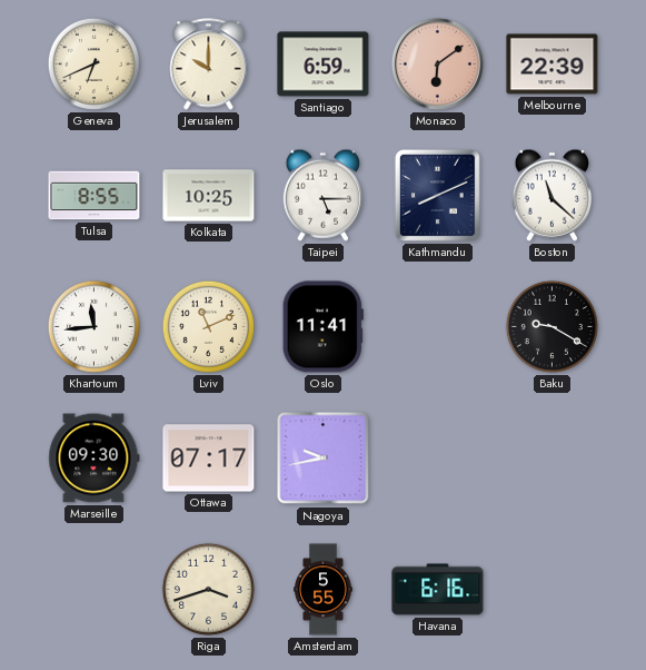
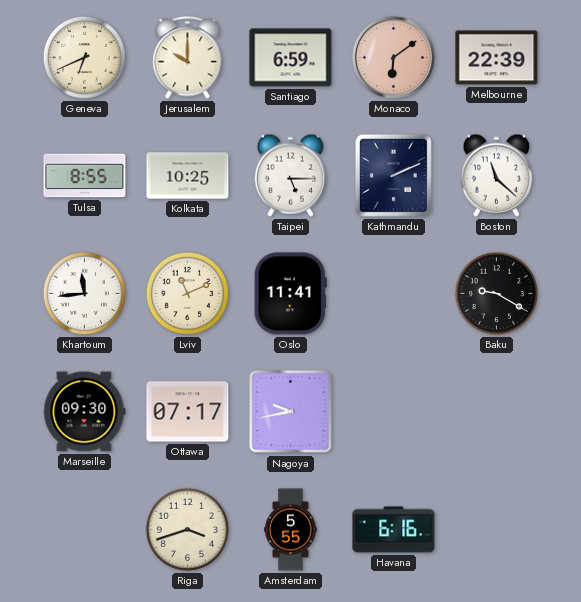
Kathmandu: 8:11 -> 2:11 (393, 175)
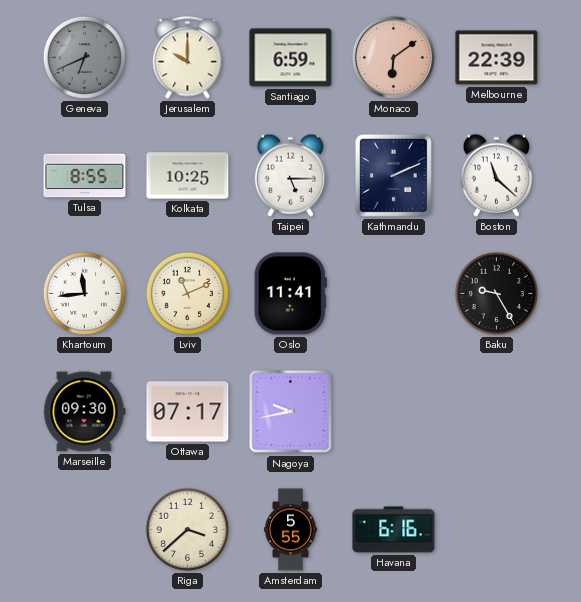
Geneva dial: cream -> grey (84, 57)
Baku: 9:20 -> 9:25 (496, 293)
Riga: 3:42 -> 3:38 (187, 529)
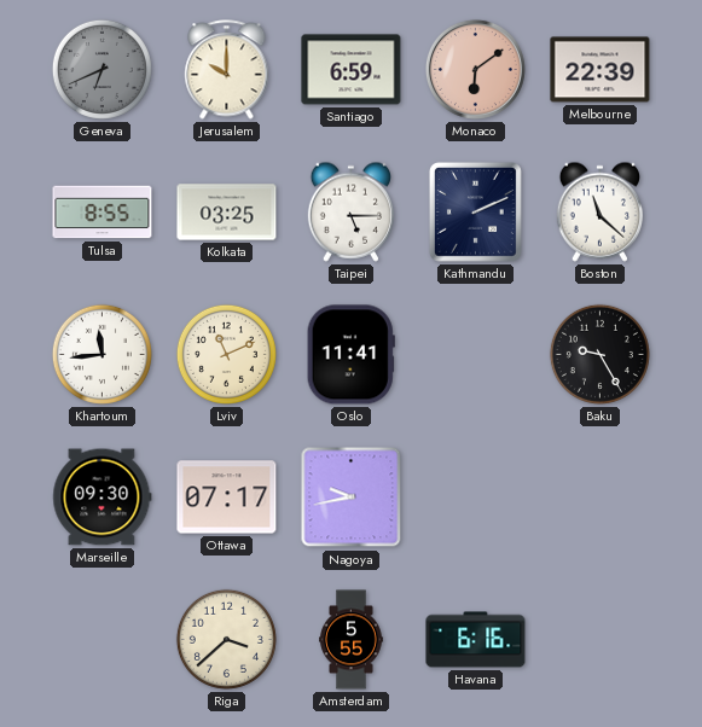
Kolkata: 10:25 -> 03:25 (227, 213)
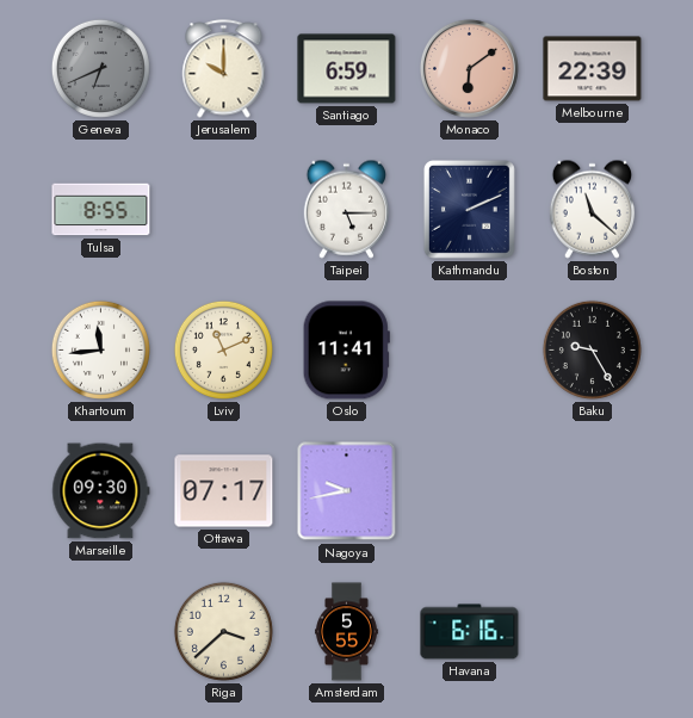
Kolkata: 03:25 -> none (227, 213)
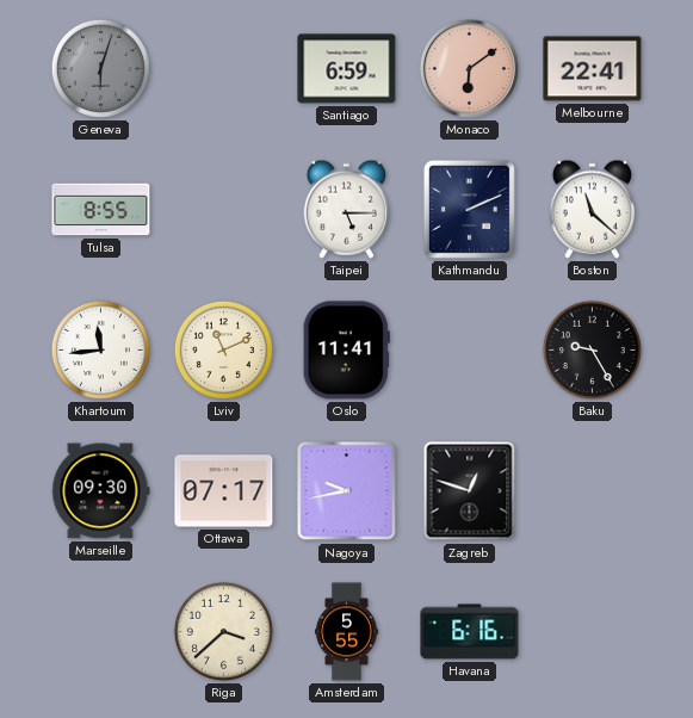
Geneva: 6:41 -> 6:03 (100, 68)
Jerusalem: 10:00 -> none (224, 69)
Melbourne: 22:39 -> 22:41 (593, 69)
Zagreb: none -> 12:48 (470, 491)
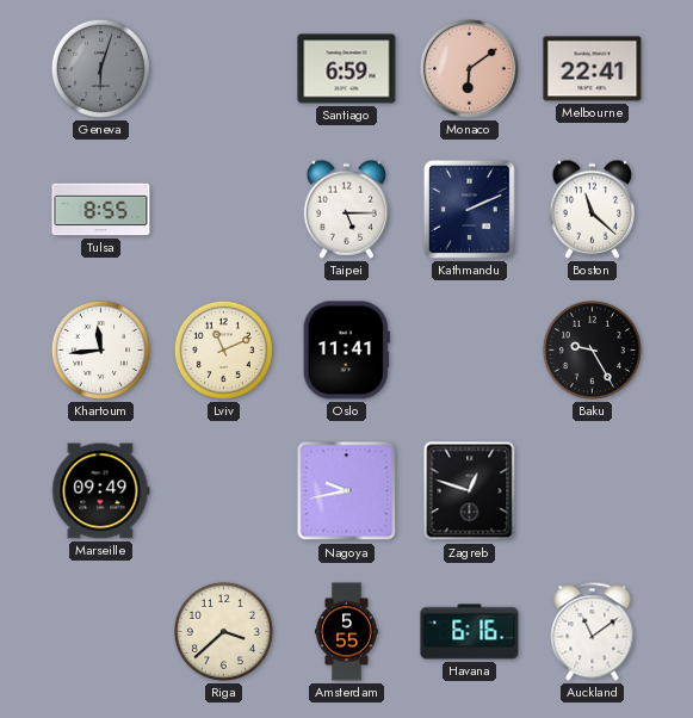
Marseille: 09:30 -> 09:49 (101, 491)
Ottawa: 07:17 -> none (224, 491)
Auckland: none -> 11:09 (593, 632)
